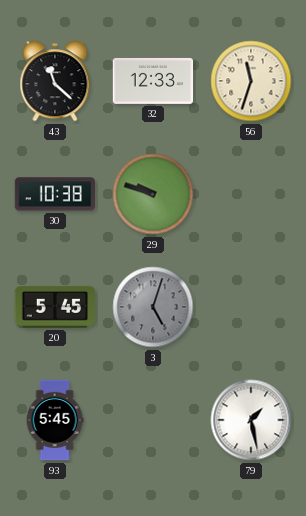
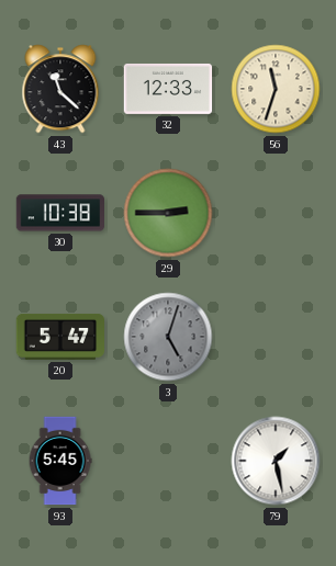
29: 9:48 -> 2:45 (168, 213)
20: 5:45 -> 5:47 (60, 338)
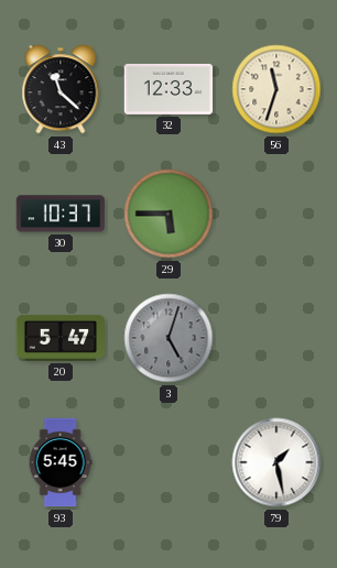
30: 10:38 -> 10:37 (59, 214)
29: 2:45 -> 5:45 (168, 214)
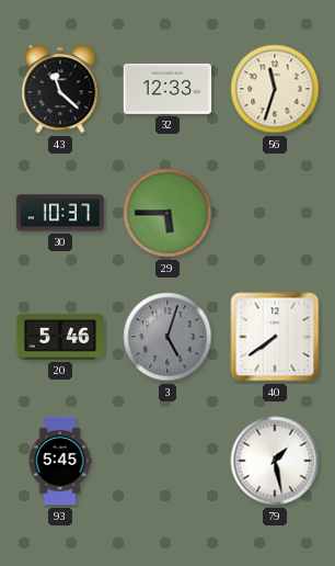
20: 5:47 -> 5:46 (60, 338)
40: none -> 7:39 (275, 337)
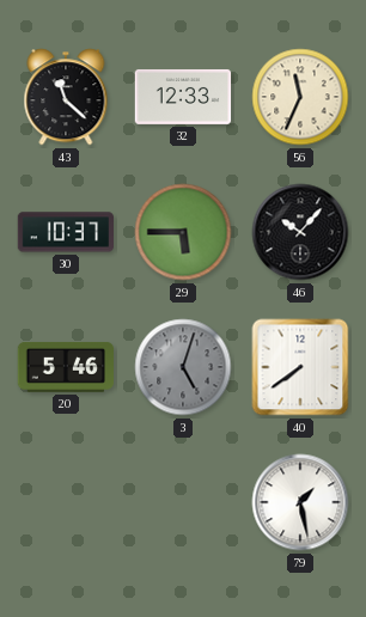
56: 11:33 -> 11:34 (300, 97)
46: none -> 10:07 (300, 232)
93: 5:45 -> none (60, 461)
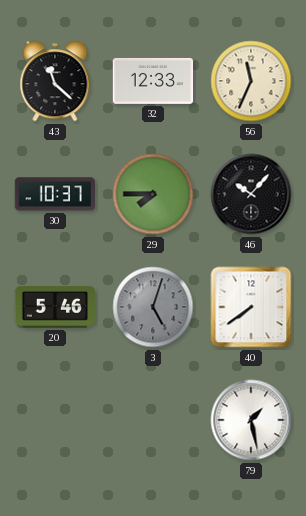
29: 5:45 -> 7:45 (153, 194)
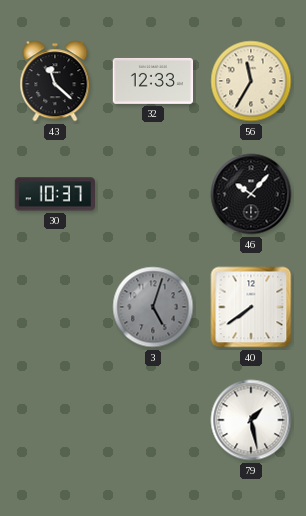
56: 11:34 -> 11:35 (251, 81)
29: 7:45 -> none (153, 194)
20: 5:46 -> none (55, 308)
